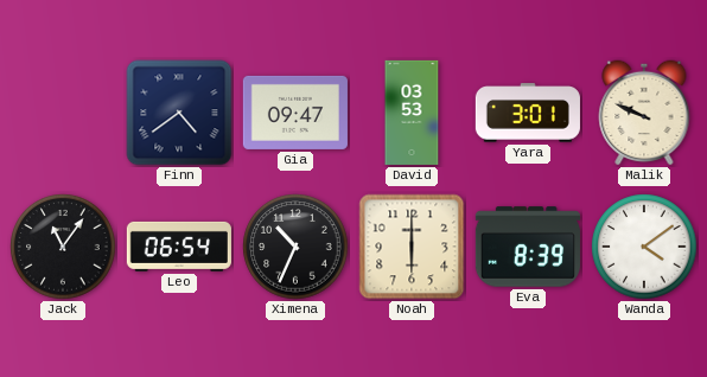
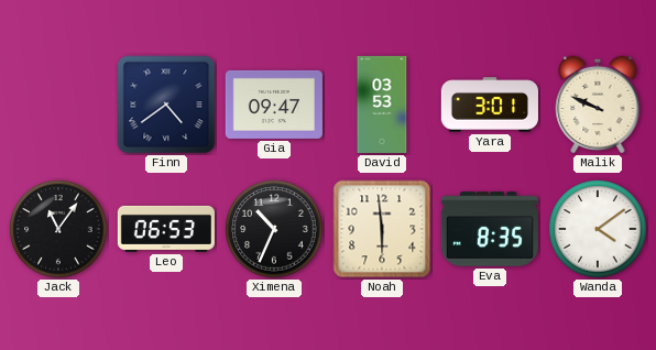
Leo: 06:54 -> 06:53 (166, 229)
Noah: 6:00 -> 5:59 (382, 229)
Eva: 8:39 -> 8:35 (490, 229)
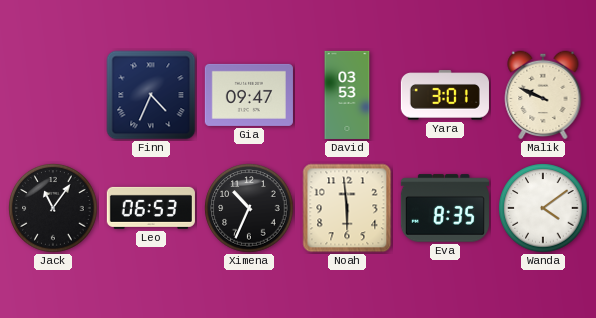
Finn: 4:39 -> 4:34 (151, 95)
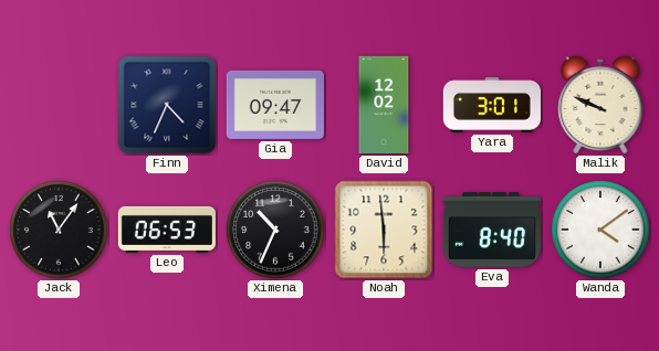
David: 03:53 -> 12:02 (384, 105)
Eva: 8:35 -> 8:40 (492, 230)
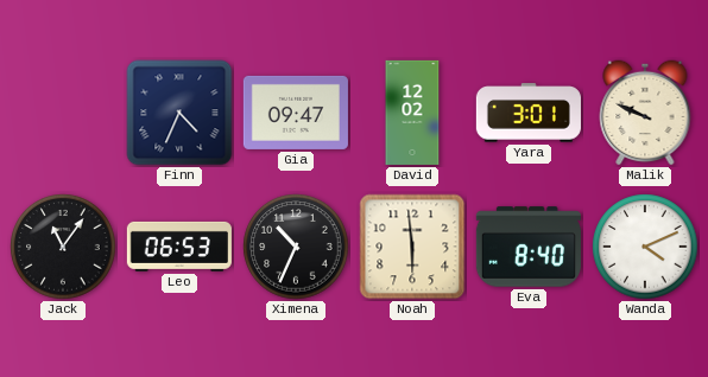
Wanda: 4:09 -> 4:11 (645, 247)
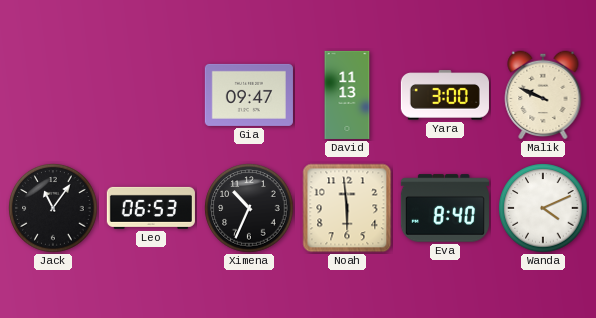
Finn: 4:34 -> none (179, 113)
David: 12:02 -> 11:13 (347, 95)
Yara: 3:01 -> 3:00 (445, 95)
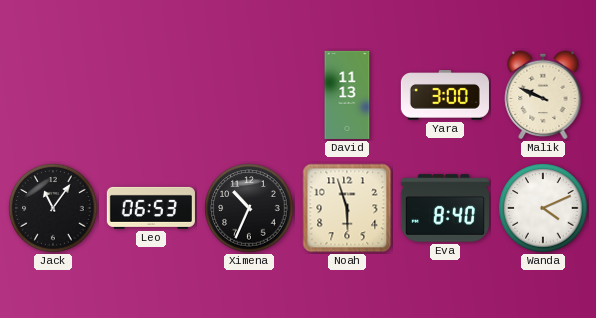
Gia: 09:47 -> none (249, 95)
Noah: 5:59 -> 5:57 (347, 208)
